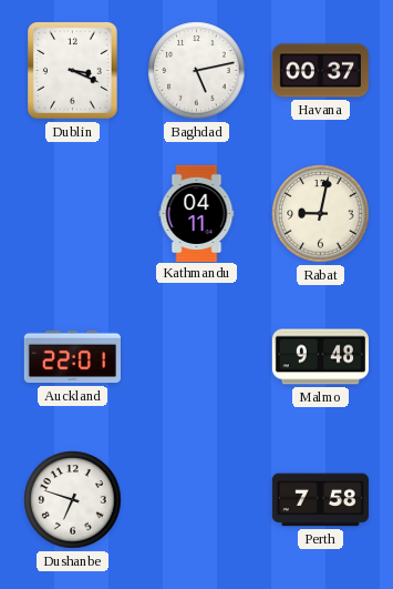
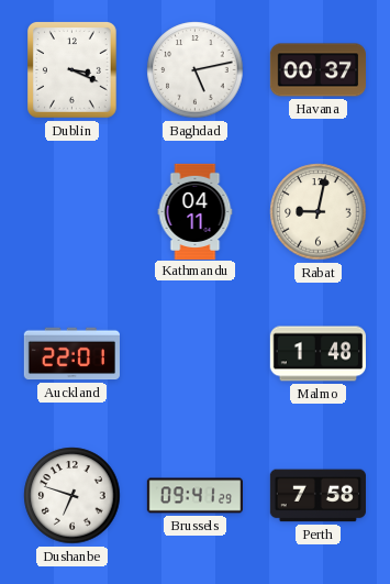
Malmo: 9:48 -> 1:48 (317, 354)
Brussels: none -> 09:41 (194, 496)
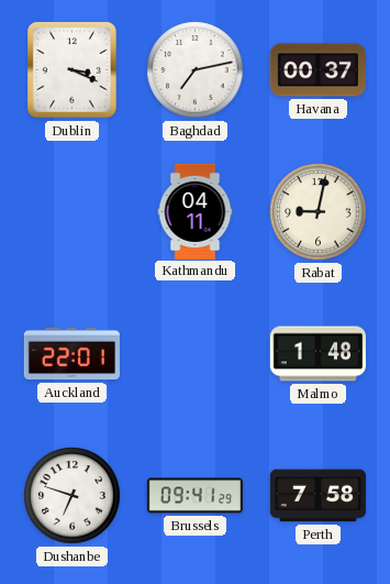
Baghdad: 5:13 -> 7:13 (196, 70)
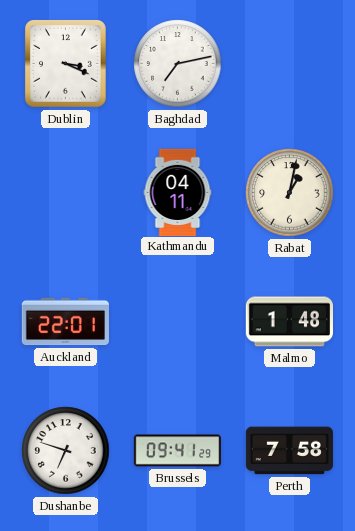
Havana: 00:37 -> none (317, 70)
Rabat: 9:02 -> 1:02 (290, 193)
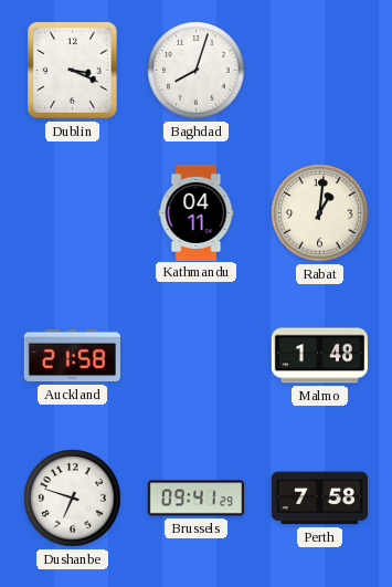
Baghdad: 7:13 -> 8:03 (197, 71)
Rabat: 1:02 -> 1:01 (320, 213)
Auckland: 22:01 -> 21:58 (72, 356)
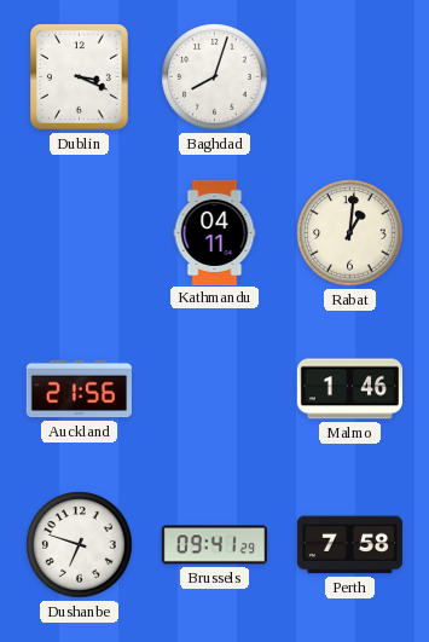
Auckland: 21:58 -> 21:56 (79, 389)
Malmo: 1:48 -> 1:46 (349, 389)
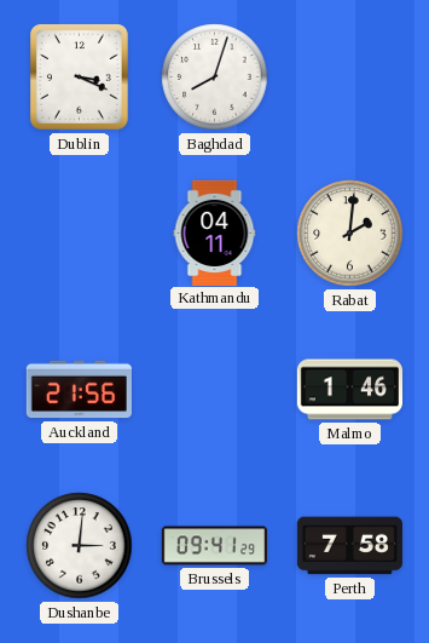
Rabat: 1:01 -> 2:01 (350, 234)
Dushanbe: 6:48 -> 3:01 (80, 546)
